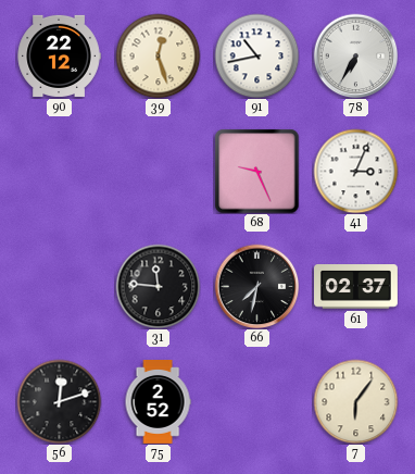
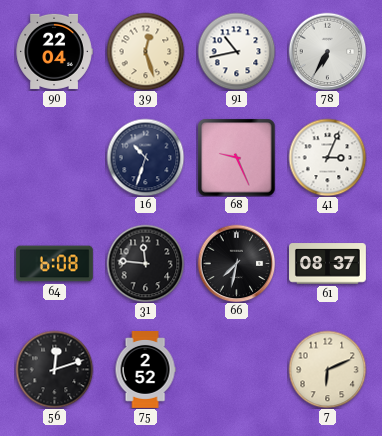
90: 22:12 -> 22:04 (54, 51)
16: none -> 10:33 (145, 157)
64: none -> 6:08 (54, 264)
61: 02:37 -> 08:37 (328, 264)
7: 6:06 -> 6:11 (327, 369)
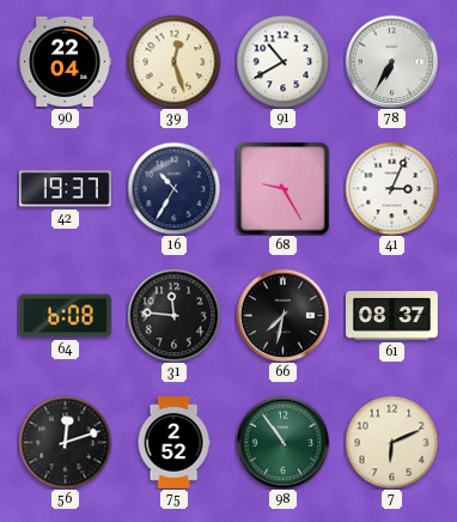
91: 10:43 -> 10:40 (282, 61)
42: none -> 19:37 (65, 189)
16: 10:33 -> 10:35 (173, 188)
68: 9:26 -> 9:25 (282, 188)
98: none -> 10:54 (282, 442)
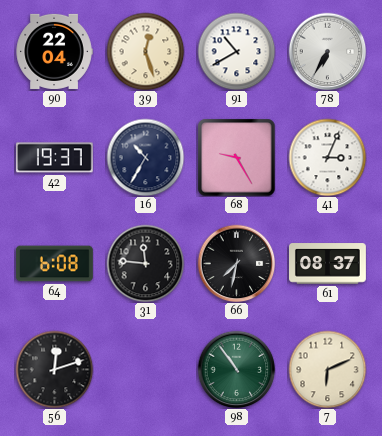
75: 2:52 -> none (173, 443)
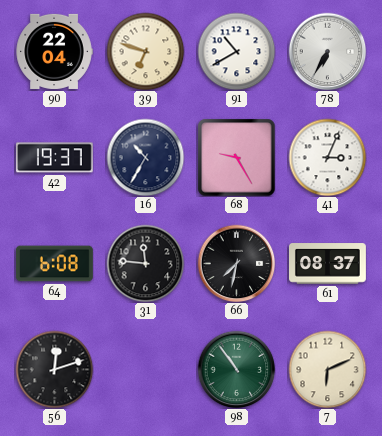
39: 12:27 -> 6:48 (145, 51)
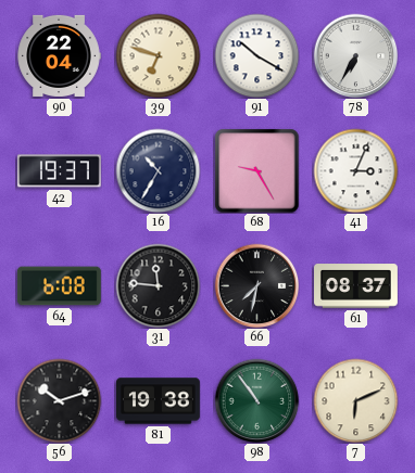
91: 10:40 -> 10:20 (256, 55)
56: 12:12 -> 10:12 (59, 400)
81: none -> 19:38 (159, 401)
